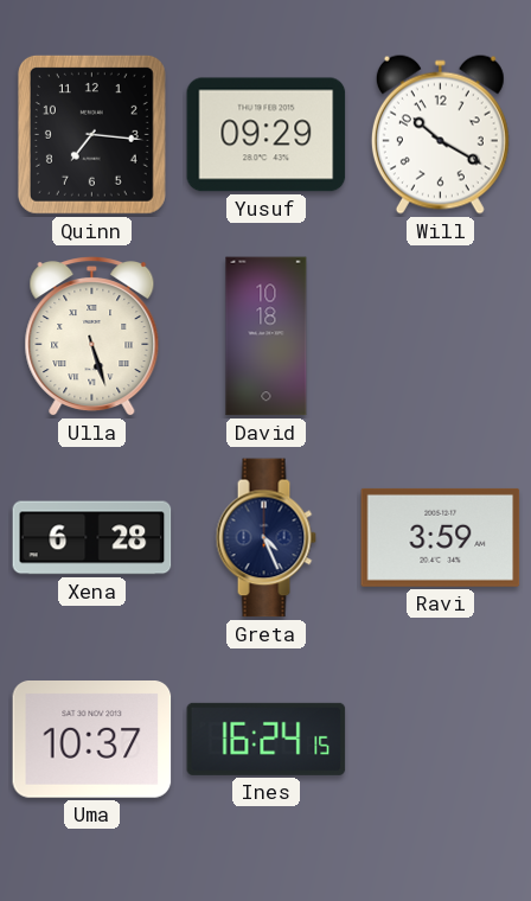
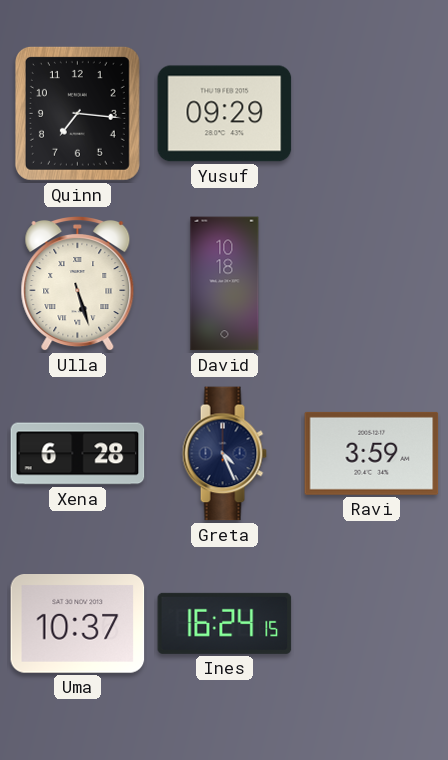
Will: 10:20 -> none (440, 134)
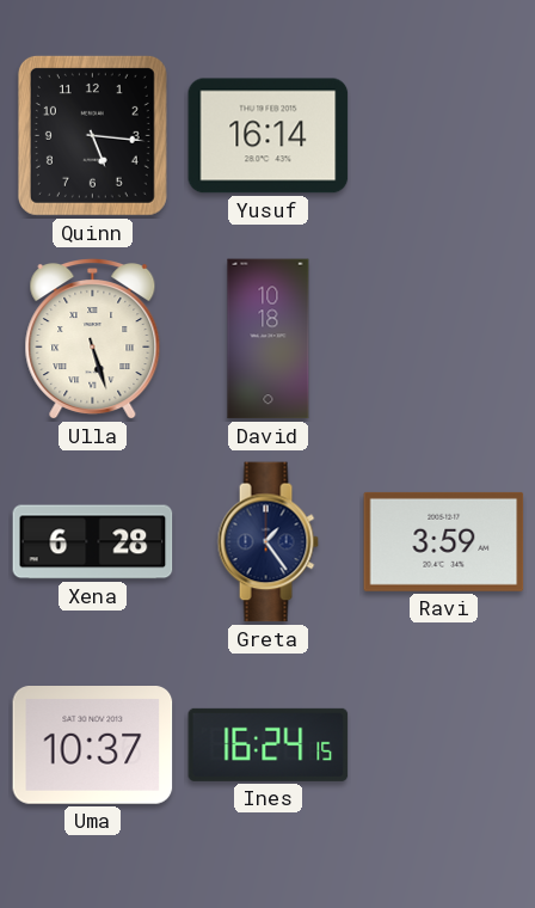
Quinn: 7:16 -> 5:16 (92, 135)
Yusuf: 09:29 -> 16:14 (269, 136)
Greta: 4:26 -> 1:24 (267, 542)
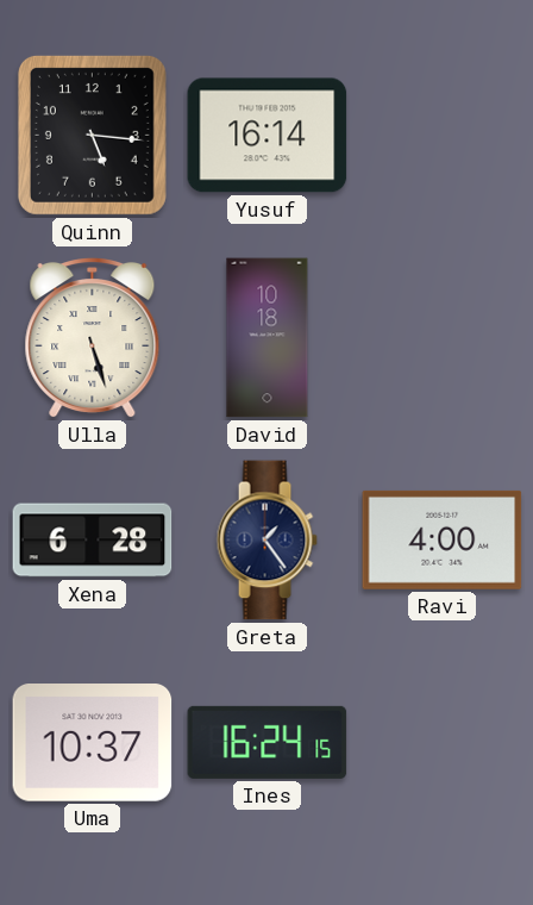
Ravi: 3:59 -> 4:00 (443, 539)
